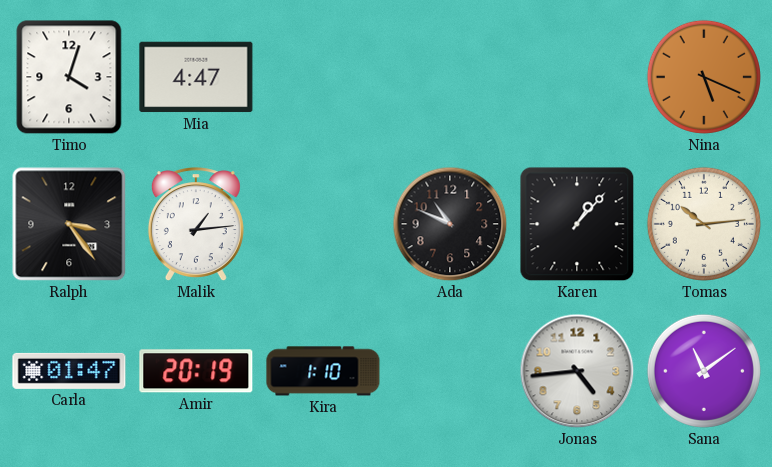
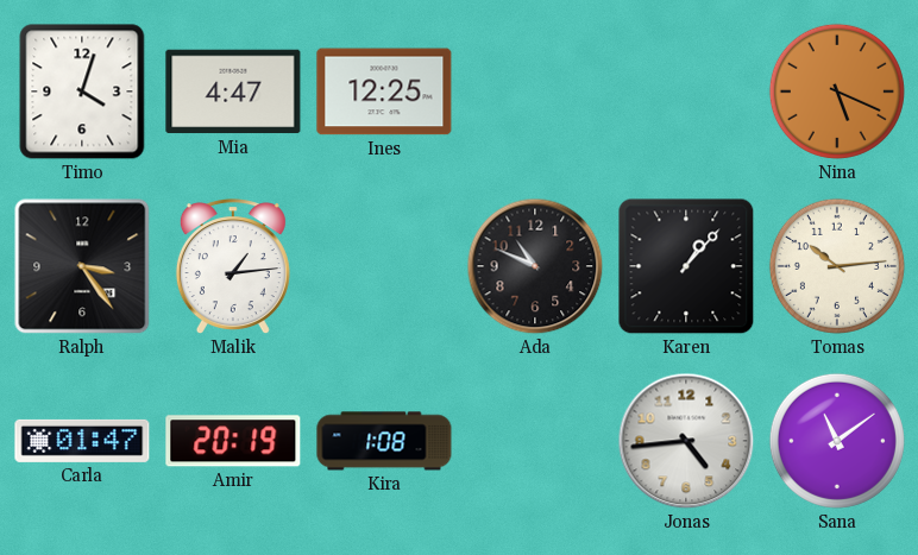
Ines: none -> 12:25 (384, 92)
Kira: 1:10 -> 1:08 (384, 441)
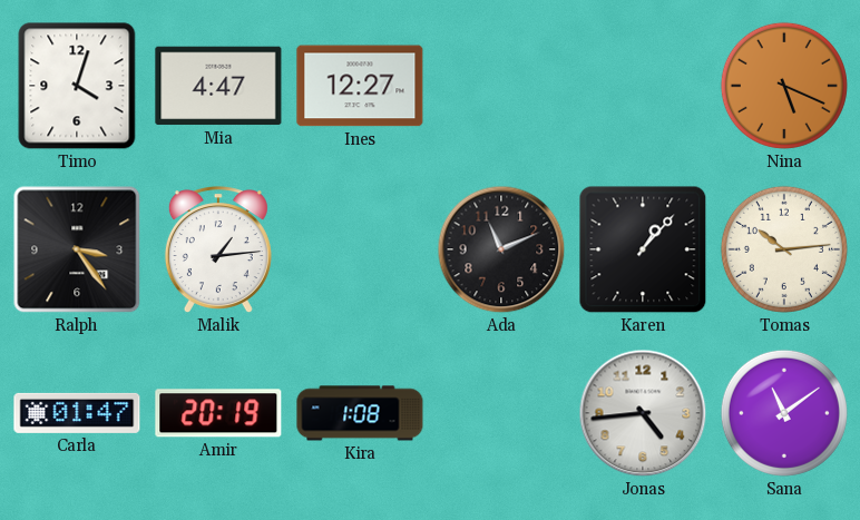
Ines: 12:25 -> 12:27 (360, 86)
Ada: 10:49 -> 11:11 (501, 249)
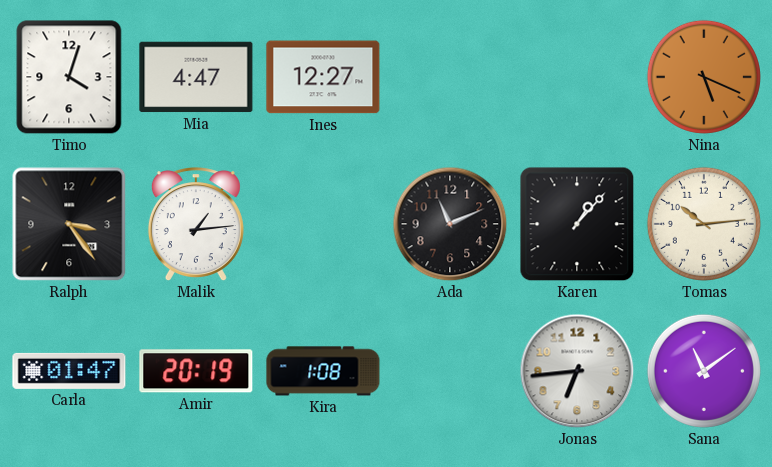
Jonas: 4:44 -> 6:44 (577, 371)
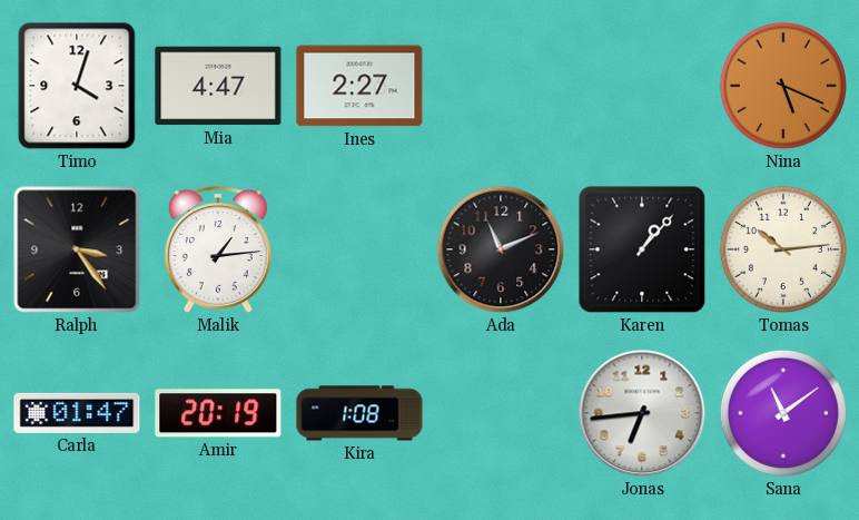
Ines: 12:27 -> 2:27 (359, 86)
